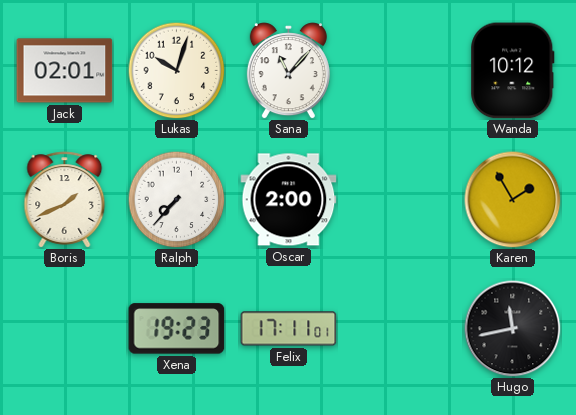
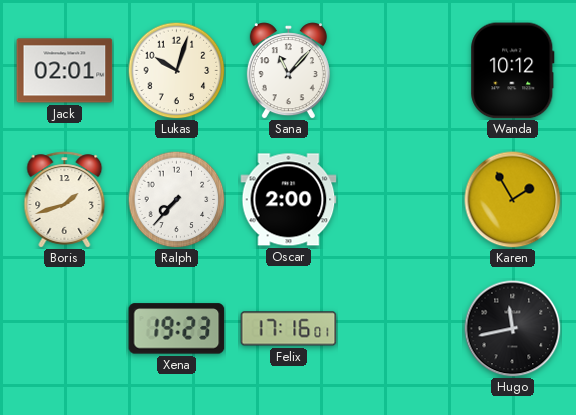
Boris: 1:41 -> 1:42 (65, 200)
Felix: 17:11 -> 17:16 (289, 329)
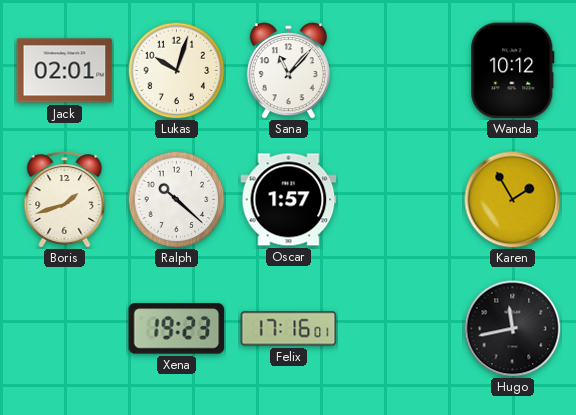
Ralph: 7:37 -> 10:22 (176, 199)
Oscar: 2:00 -> 1:57 (289, 200)
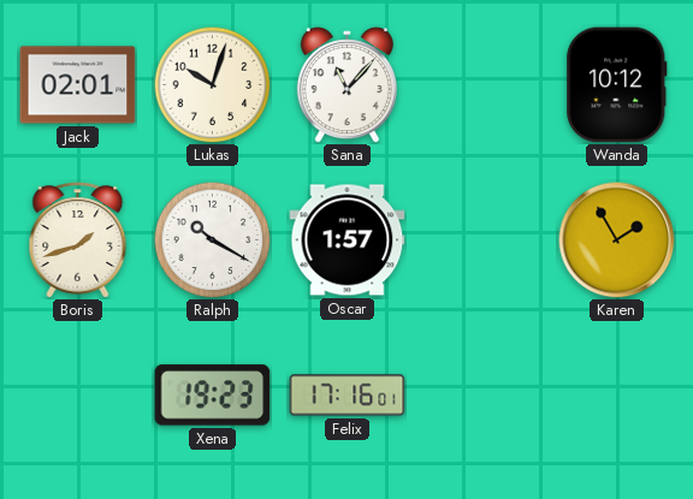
Ralph: 10:22 -> 10:20 (212, 239)
Hugo: 11:43 -> none (513, 329)
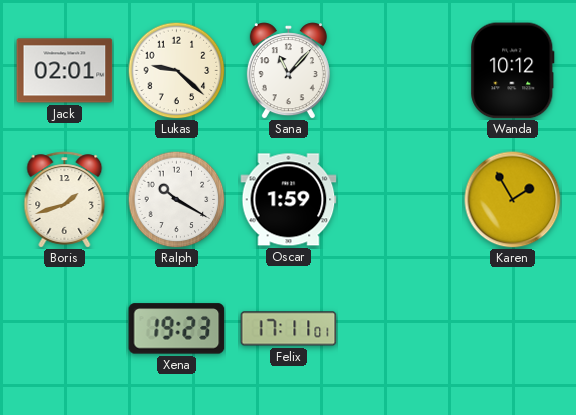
Lukas: 10:03 -> 9:22 (176, 70)
Oscar: 1:57 -> 1:59 (289, 200)
Felix: 17:16 -> 17:11 (289, 329)
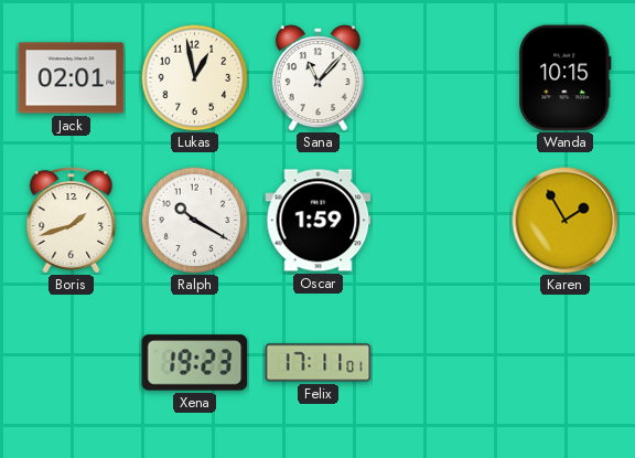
Lukas: 9:22 -> 12:58 (194, 77)
Wanda: 10:12 -> 10:15 (566, 78)
